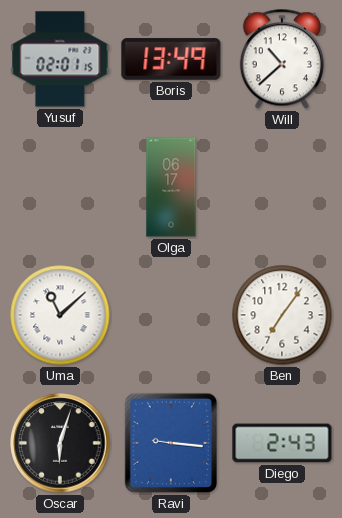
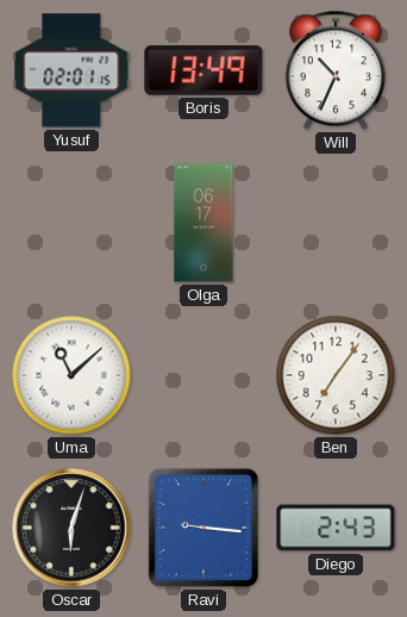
Will: 10:38 -> 10:34 (336, 70)
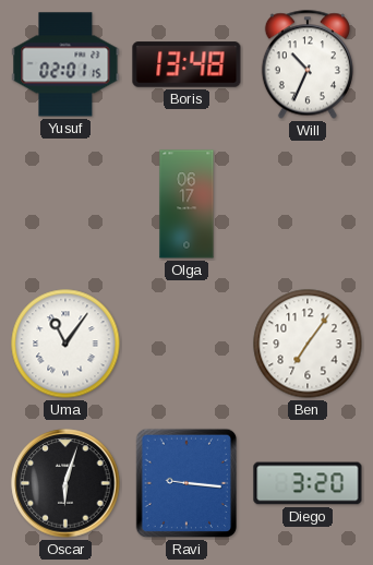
Boris: 13:49 -> 13:48 (186, 64)
Uma: 11:08 -> 11:06 (65, 344)
Diego: 2:43 -> 3:20 (308, 483)
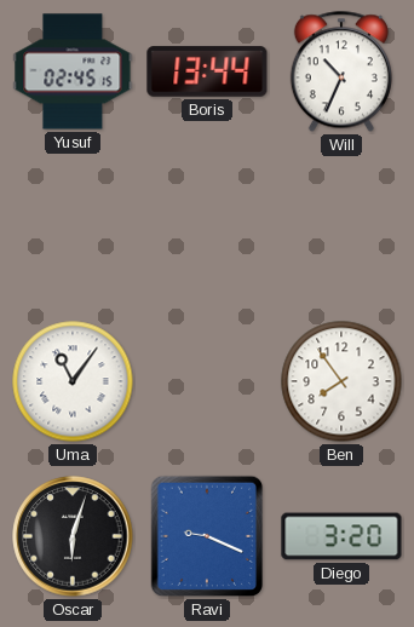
Yusuf: 02:01 -> 02:45 (73, 71)
Boris: 13:48 -> 13:44 (207, 71)
Olga: 06:17 -> none (186, 204)
Ben: 7:06 -> 7:54 (341, 381)
Ravi: 9:16 -> 9:19 (207, 536)
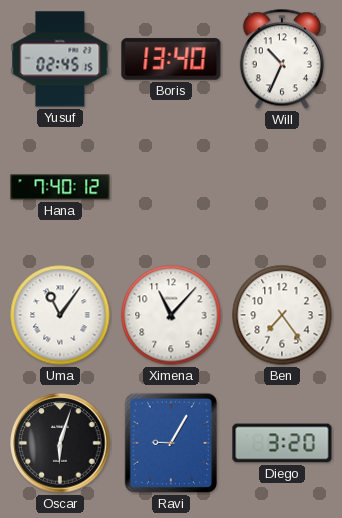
Boris: 13:44 -> 13:40 (171, 59)
Hana: none -> 7:40 (60, 187)
Ximena: none -> 11:07 (171, 315)
Ben: 7:54 -> 7:24 (282, 315)
Ravi: 9:19 -> 9:05 (171, 443)
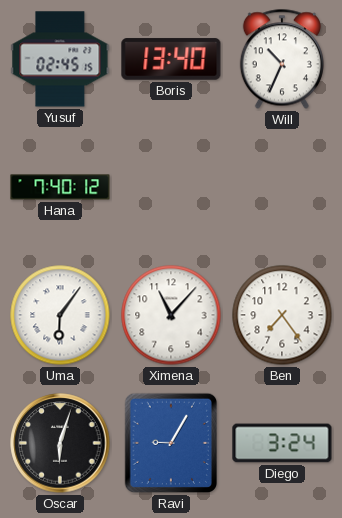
Uma: 11:06 -> 6:06 (60, 315)
Diego: 3:20 -> 3:24 (282, 443)
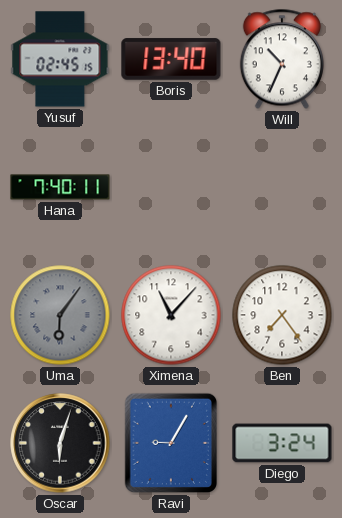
Hana: 7:40:12 -> 7:40:11 (60, 187)
Uma dial: white -> grey (60, 315)
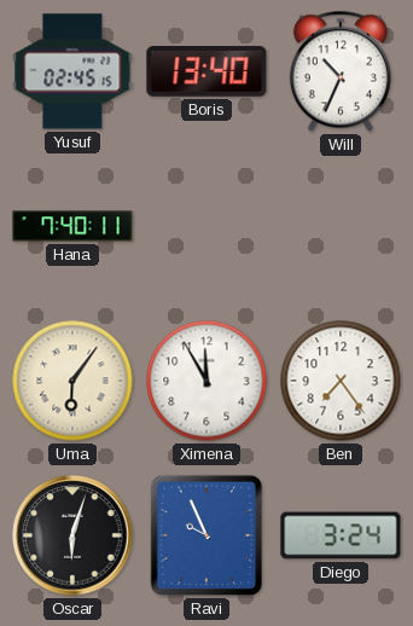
Uma dial: grey -> cream (72, 381)
Ximena: 11:07 -> 11:55 (206, 381)
Ravi: 9:05 -> 9:56 (206, 535)
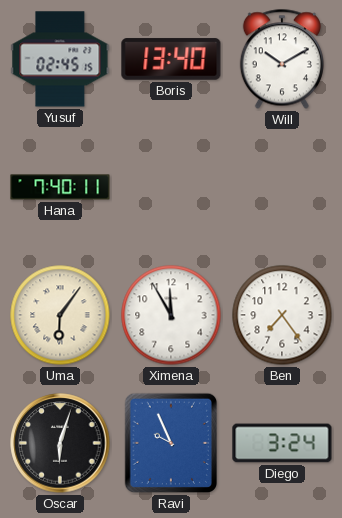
Will: 10:34 -> 10:10 (282, 59)
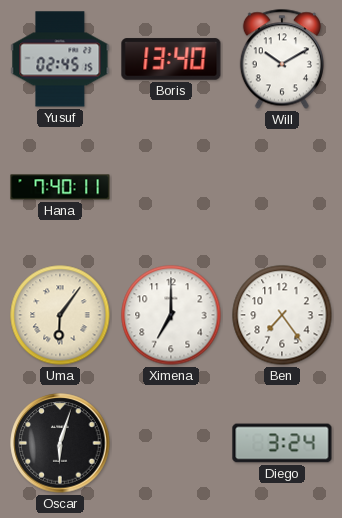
Ximena: 11:55 -> 7:00 (171, 315)
Ravi: 9:56 -> none (171, 443)
